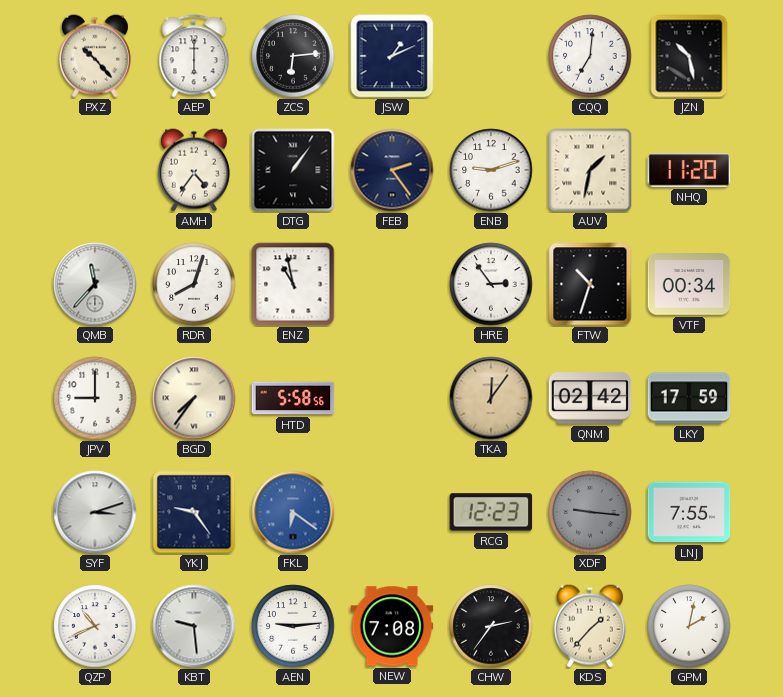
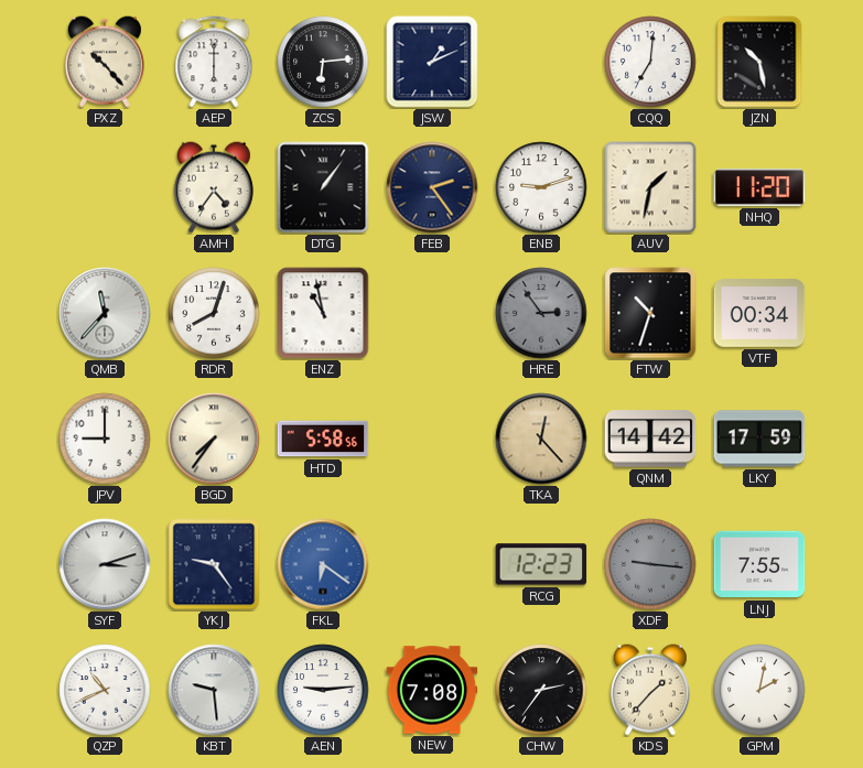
HRE dial: white -> grey (541, 313)
TKA: 12:06 -> 12:23 (541, 439)
QNM: 02:42 -> 14:42 (650, 439)
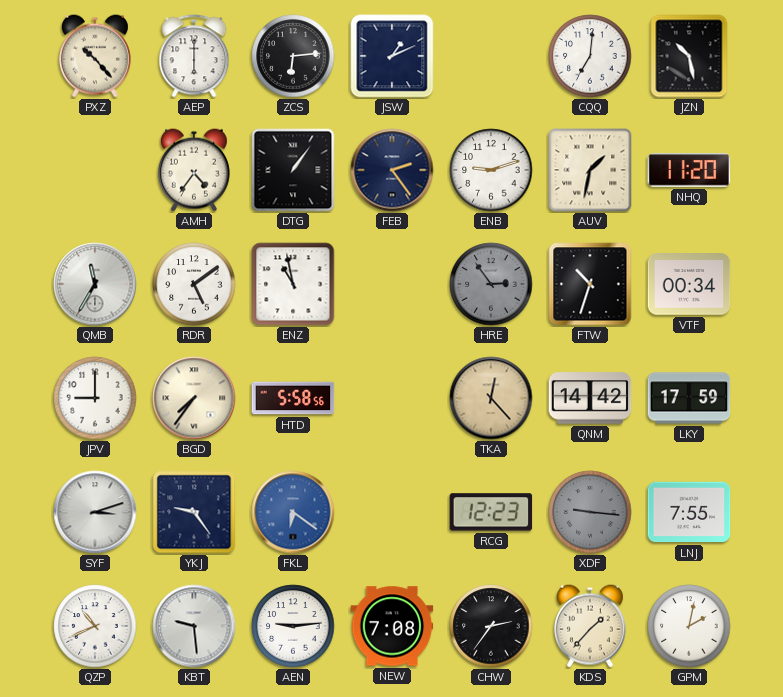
QMB: 11:37 -> 11:35 (95, 284)
RDR: 8:03 -> 5:09 (194, 284)
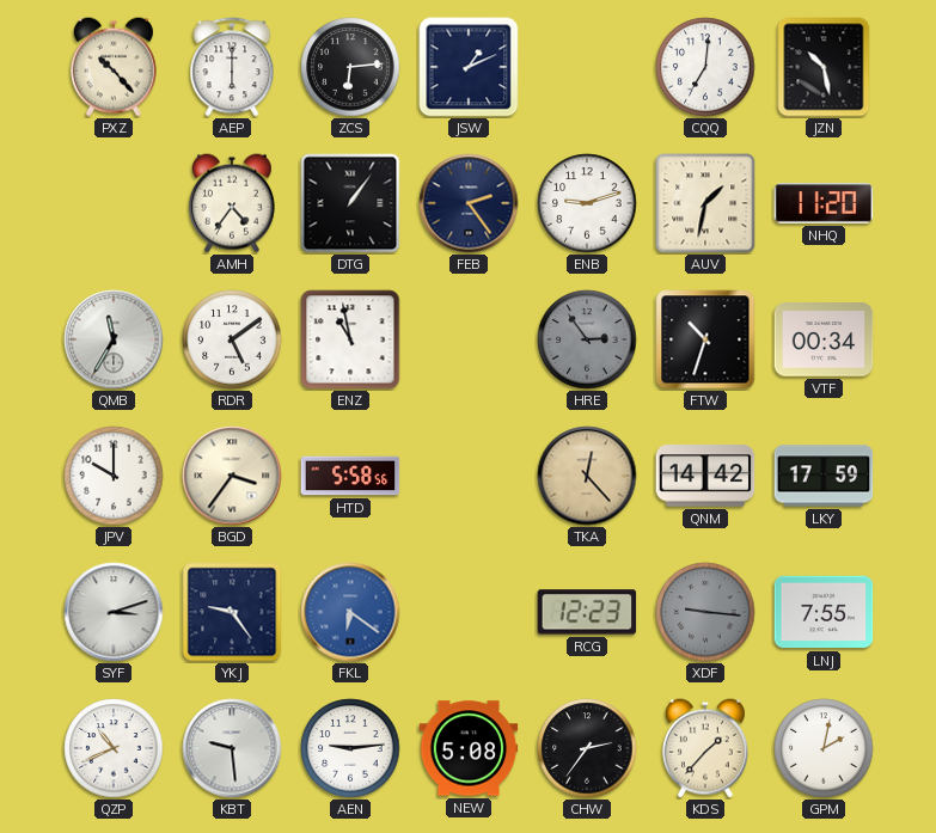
JPV: 9:00 -> 10:00 (114, 476)
BGD: 7:36 -> 3:36 (232, 476)
NEW: 7:08 -> 5:08 (469, 748)
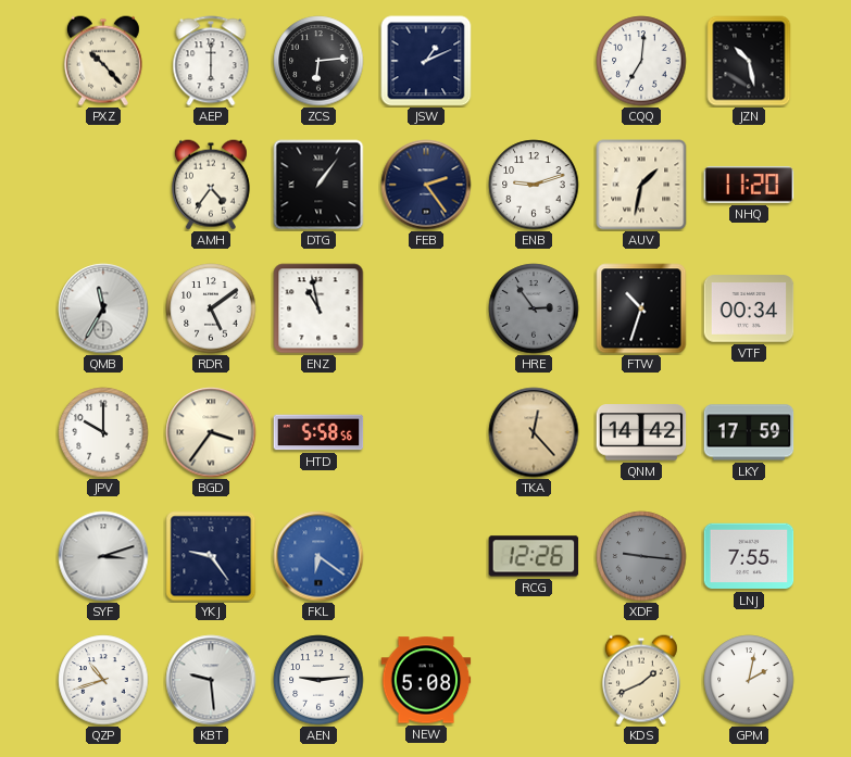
RCG: 12:23 -> 12:26 (534, 556)
QZP: 10:41 -> 10:42 (103, 680)
CHW: 2:36 -> none (587, 748)
KDS: 1:37 -> 1:41 (641, 680)
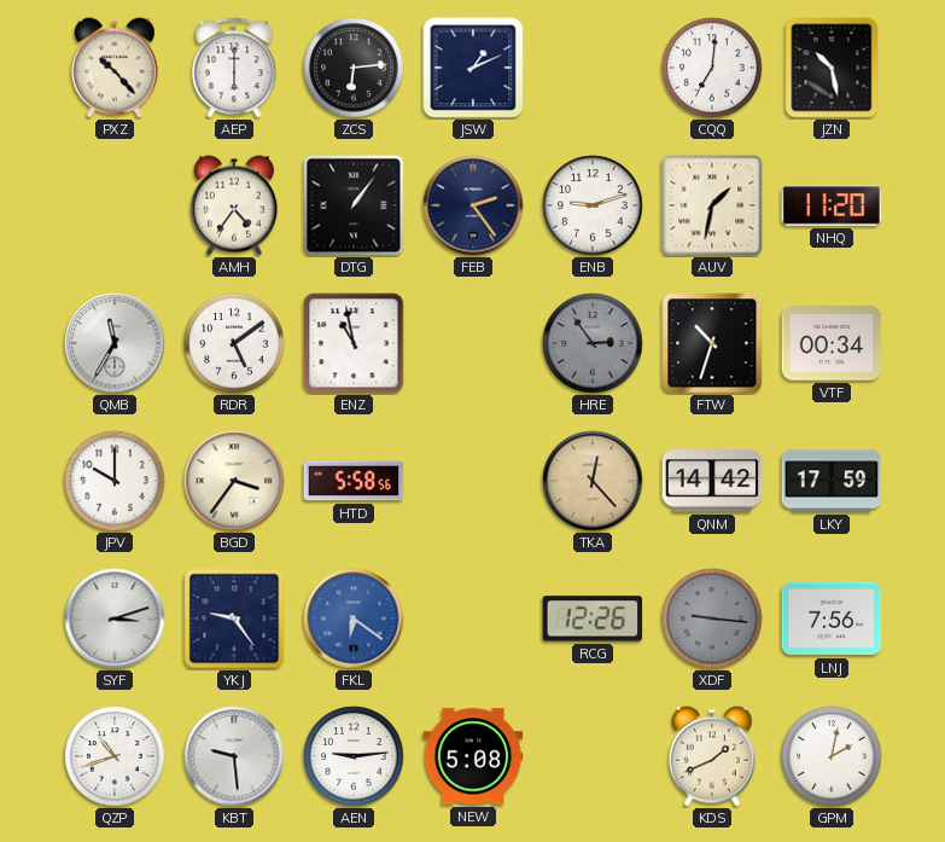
LNJ: 7:55 -> 7:56 (832, 619)
